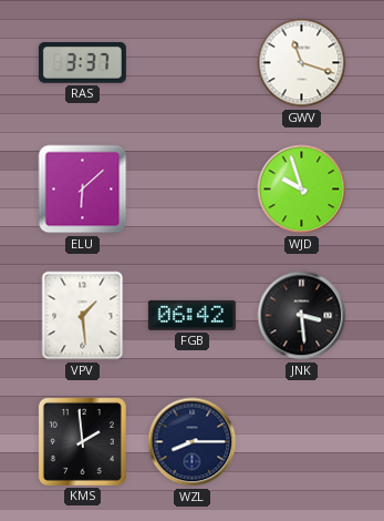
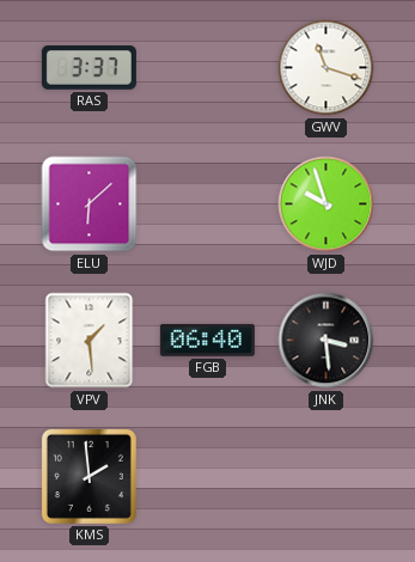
FGB: 06:42 -> 06:40 (207, 340)
WZL: 8:15 -> none (193, 442)
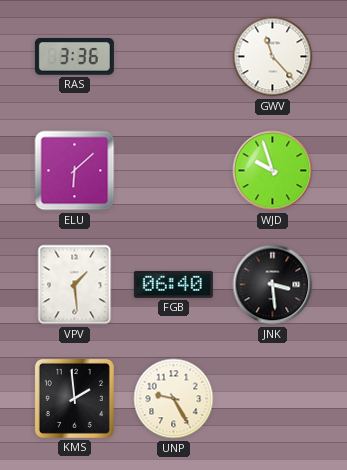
RAS: 3:37 -> 3:36 (74, 57)
GWV: 11:18 -> 11:23 (273, 57)
UNP: none -> 9:25 (174, 399)
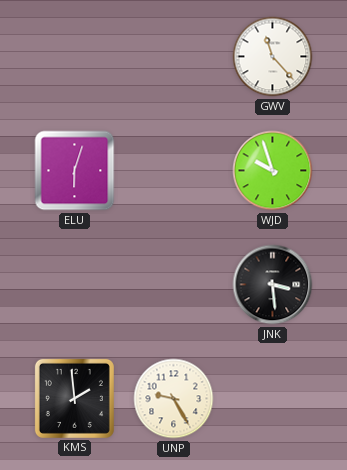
RAS: 3:36 -> none (74, 57)
ELU: 6:08 -> 6:03 (75, 171)
VPV: 1:29 -> none (75, 285)
FGB: 06:40 -> none (173, 284)
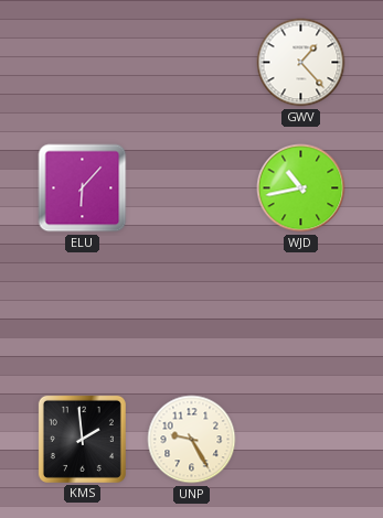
GWV: 11:23 -> 1:23 (301, 63)
ELU: 6:03 -> 6:07 (83, 188)
WJD: 9:57 -> 10:43 (301, 188)
JNK: 3:29 -> none (273, 285)
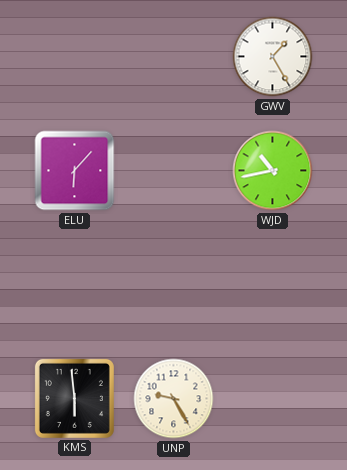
GWV: 1:23 -> 1:25 (273, 57)
KMS: 1:59 -> 5:59 (74, 398)
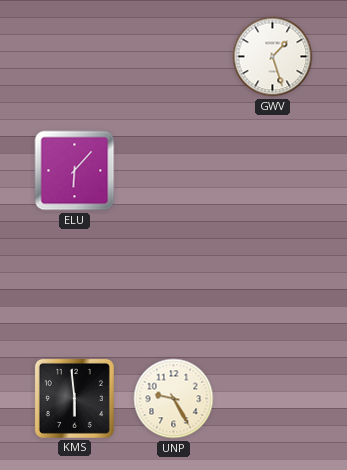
GWV: 1:25 -> 1:27 (273, 57)
WJD: 10:43 -> none (273, 171)
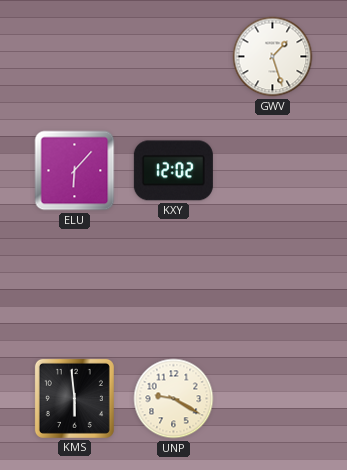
KXY: none -> 12:02 (173, 171)
UNP: 9:25 -> 9:20 (174, 399)
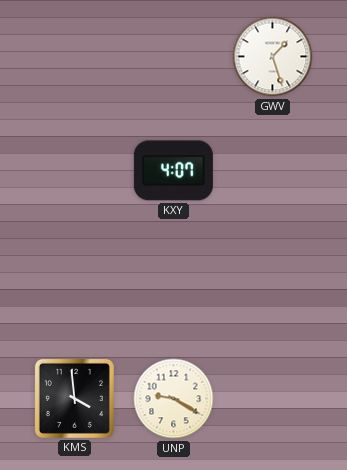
ELU: 6:07 -> none (75, 171)
KXY: 12:02 -> 4:07 (173, 171)
KMS: 5:59 -> 3:59 (74, 398)
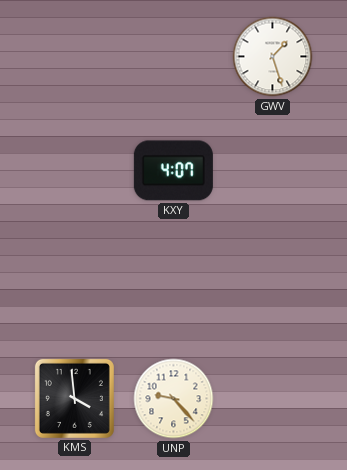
UNP: 9:20 -> 9:23 (174, 399)
